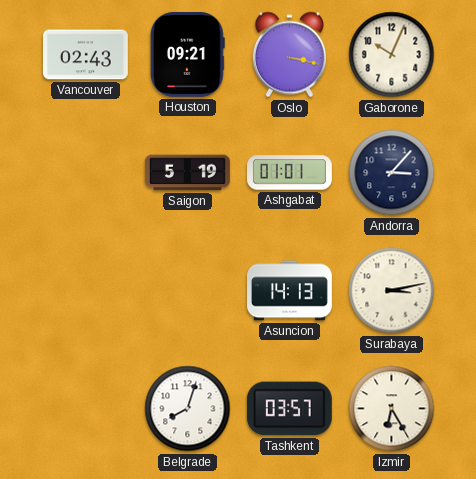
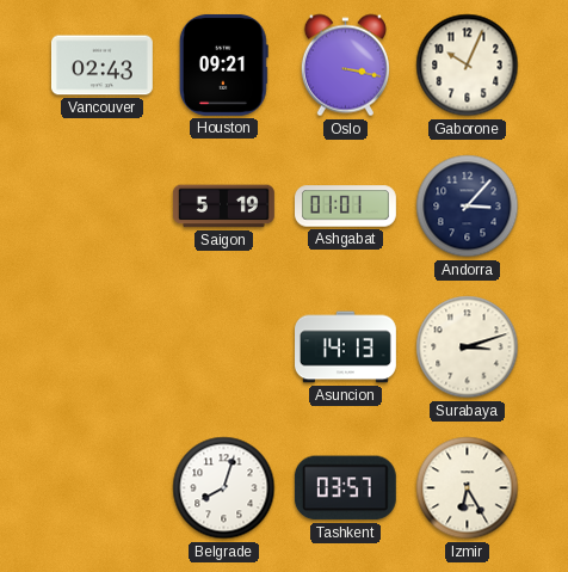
Surabaya: 3:13 -> 3:12 (468, 347)
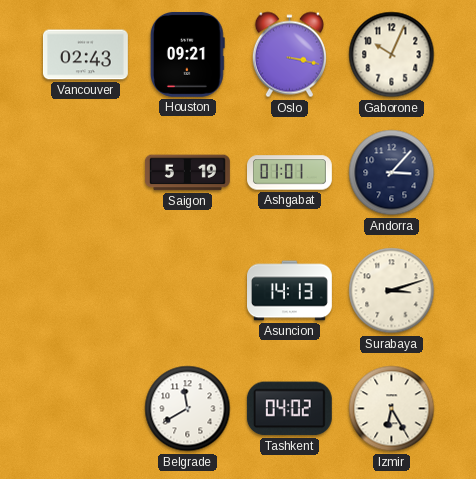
Belgrade: 8:03 -> 11:40 (188, 409)
Tashkent: 03:57 -> 04:02 (289, 409)
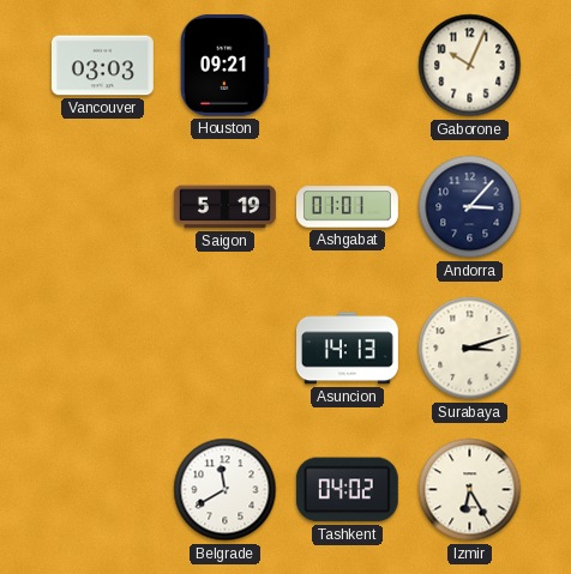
Vancouver: 02:43 -> 03:03 (102, 66)
Oslo: 3:17 -> none (289, 55)
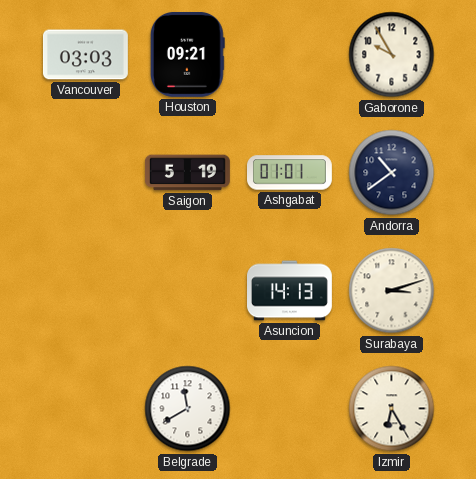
Gaborone: 10:04 -> 9:55 (392, 55)
Andorra: 3:07 -> 10:39 (392, 173)
Tashkent: 04:02 -> none (347, 490)
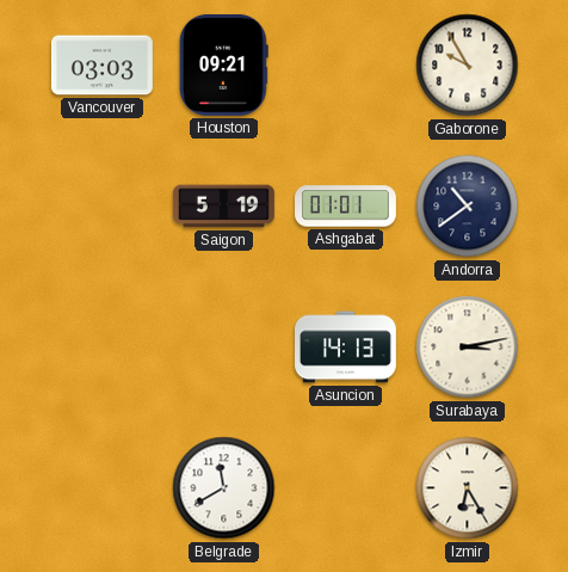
Surabaya: 3:12 -> 3:13 (468, 347)
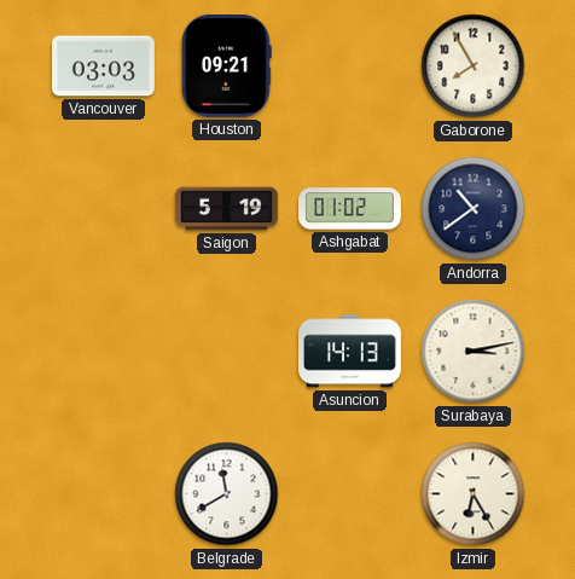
Gaborone: 9:55 -> 7:55 (474, 66)
Ashgabat: 01:01 -> 01:02 (350, 209)
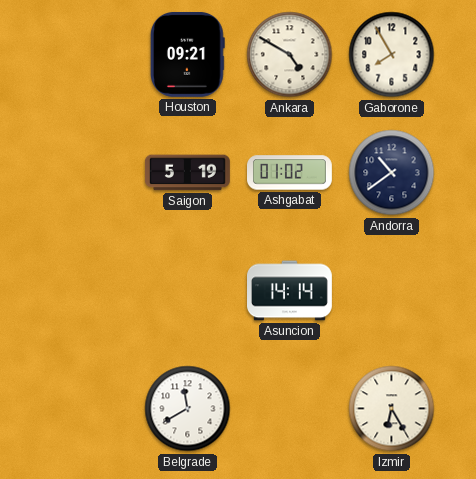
Vancouver: 03:03 -> none (103, 66)
Ankara: none -> 4:50 (290, 55)
Asuncion: 14:13 -> 14:14 (290, 291)
Surabaya: 3:13 -> none (474, 352)
